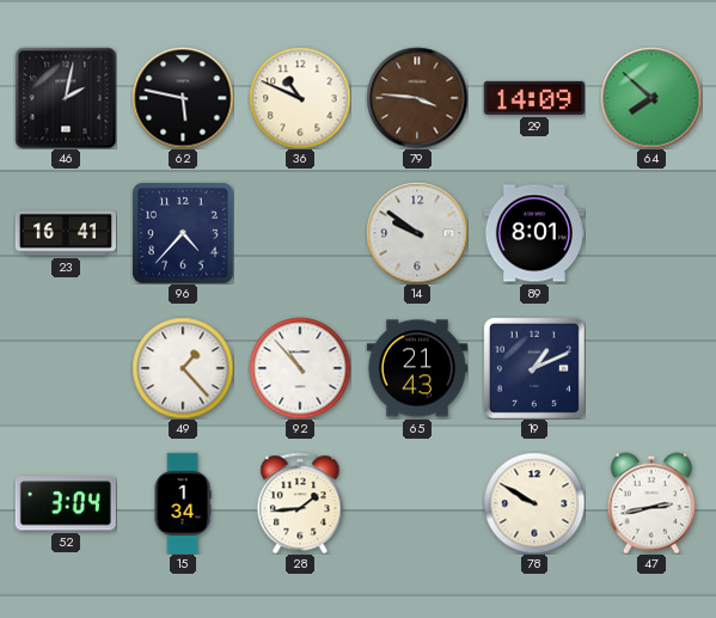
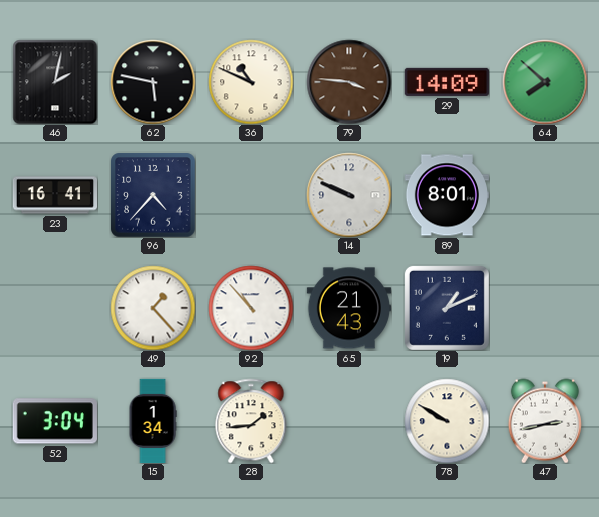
14: 9:51 -> 9:49 (349, 195)
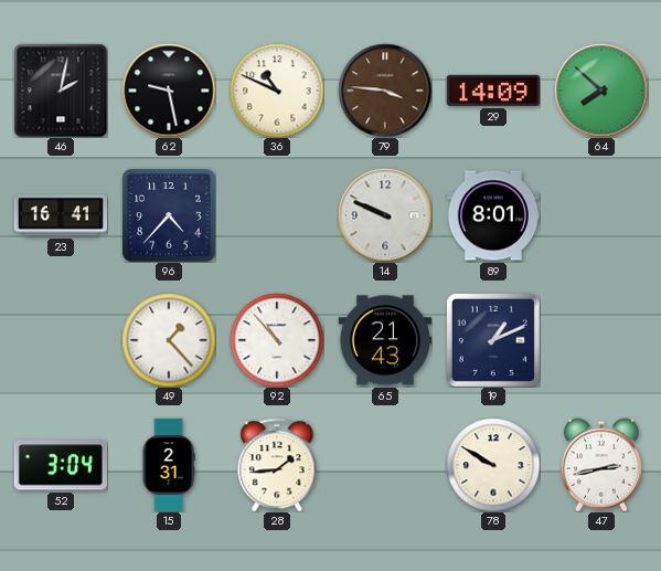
62: 5:47 -> 9:28 (169, 91)
15: 1:34 -> 2:31 (169, 464)
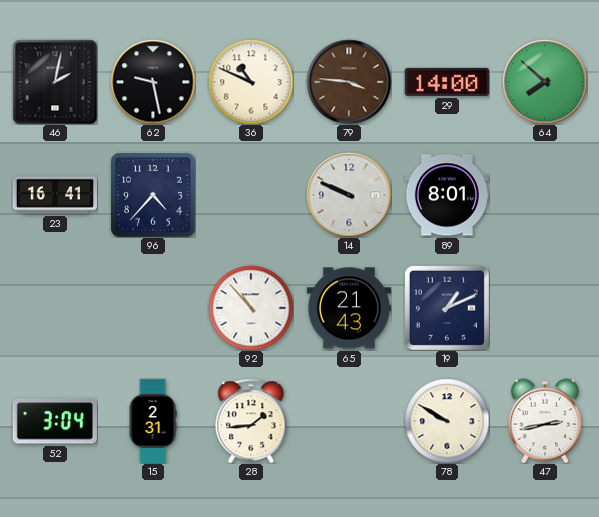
29: 14:09 -> 14:00 (447, 82)
49: 1:23 -> none (169, 340)
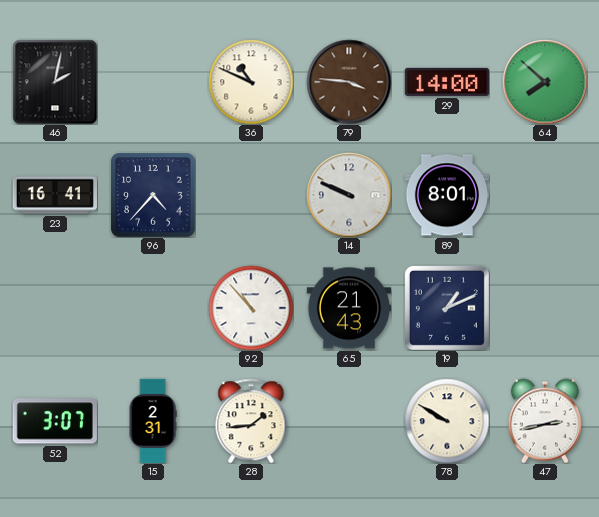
62: 9:28 -> none (153, 82)
52: 3:04 -> 3:07 (55, 421)
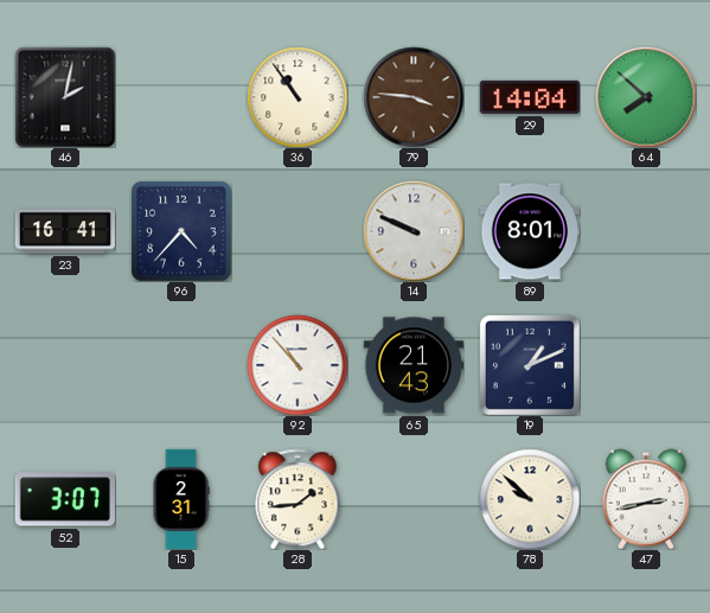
36: 10:49 -> 10:54 (298, 97)
29: 14:00 -> 14:04 (530, 97)
78: 9:50 -> 9:52 (530, 499)
